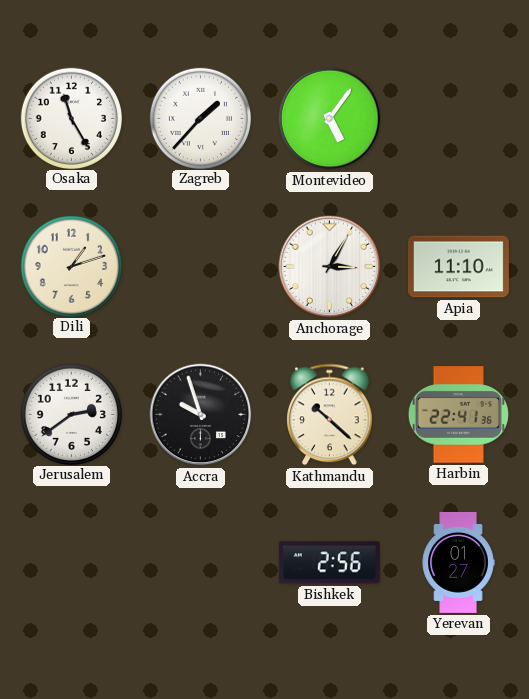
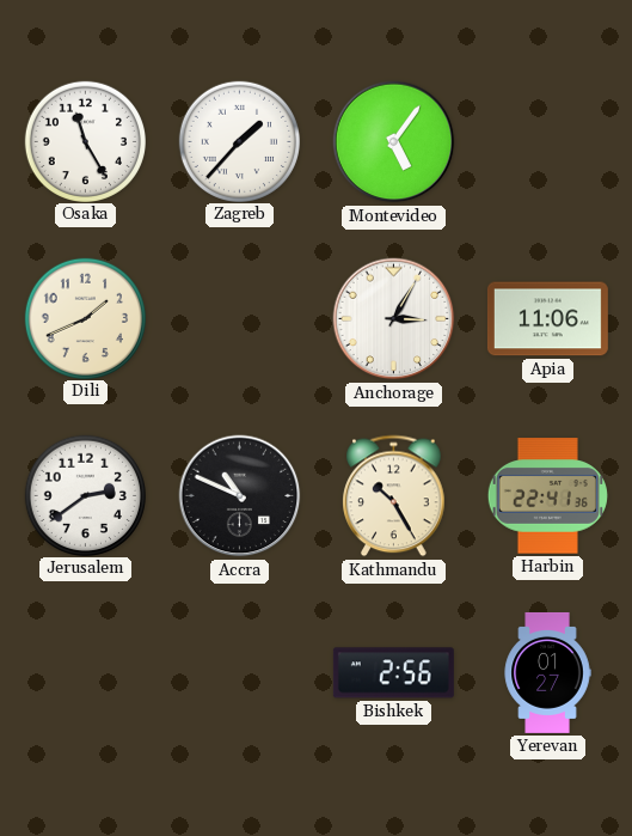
Dili: 1:12 -> 1:41 (85, 318)
Apia: 11:10 -> 11:06 (547, 319)
Accra: 9:57 -> 10:49 (240, 496)
Kathmandu: 10:22 -> 10:25 (394, 496)
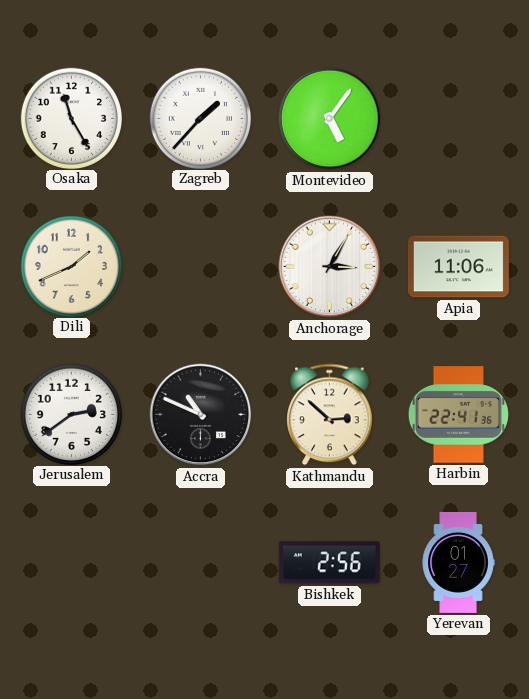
Kathmandu: 10:25 -> 2:52 (330, 415)
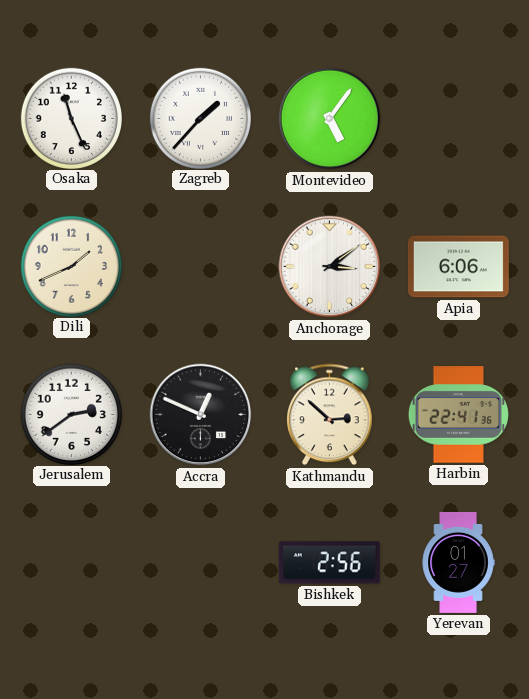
Osaka: 11:25 -> 11:26 (71, 118)
Anchorage: 3:05 -> 3:09 (330, 267)
Apia: 11:06 -> 6:06 (458, 267)
Accra: 10:49 -> 12:49 (201, 415)
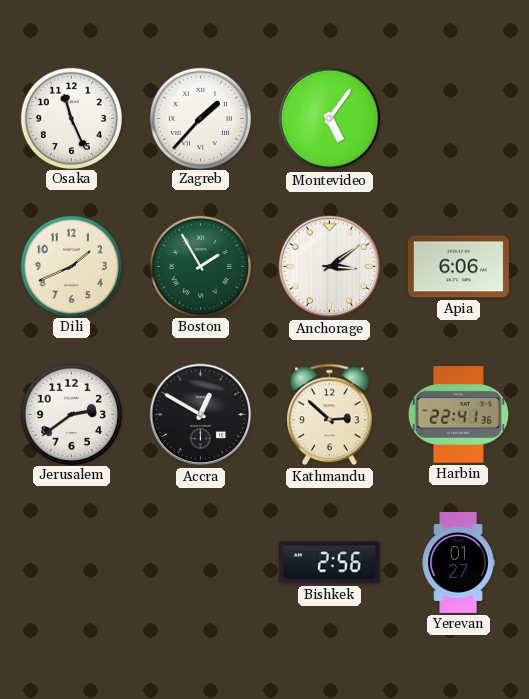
Boston: none -> 1:55 (200, 266)
Accra: 12:49 -> 12:50 (201, 415)
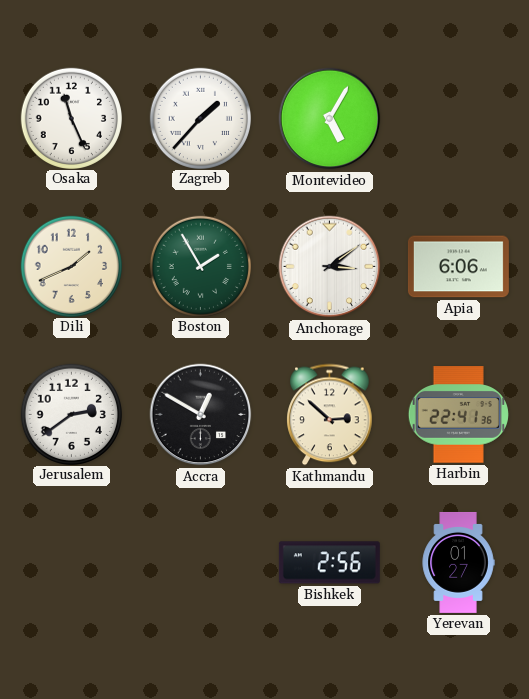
Montevideo: 5:06 -> 5:05 (330, 119)
